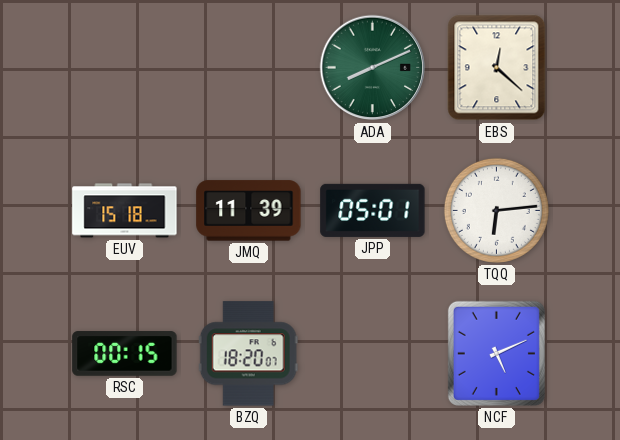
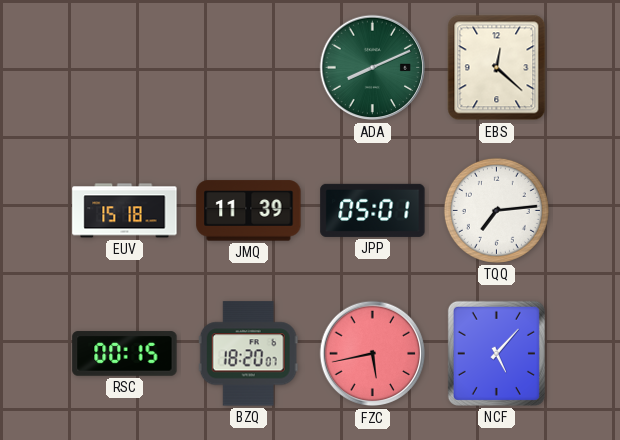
TQQ: 6:14 -> 7:14 (496, 210)
FZC: none -> 5:43 (373, 354)
NCF: 5:11 -> 5:07 (496, 353)
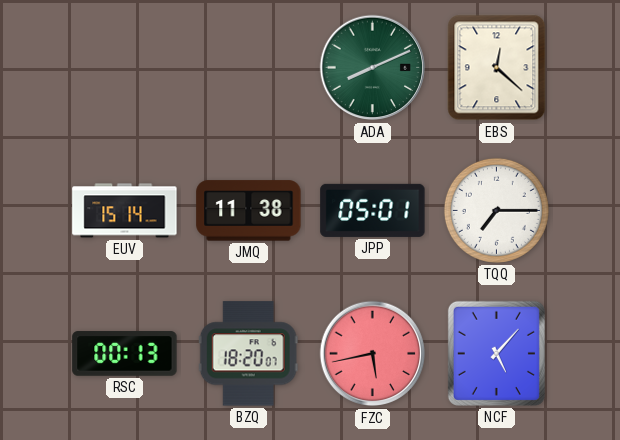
EUV: 15:18 -> 15:14 (125, 211)
JMQ: 11:39 -> 11:38 (249, 211)
TQQ: 7:14 -> 7:15 (496, 210)
RSC: 00:15 -> 00:13 (125, 354)
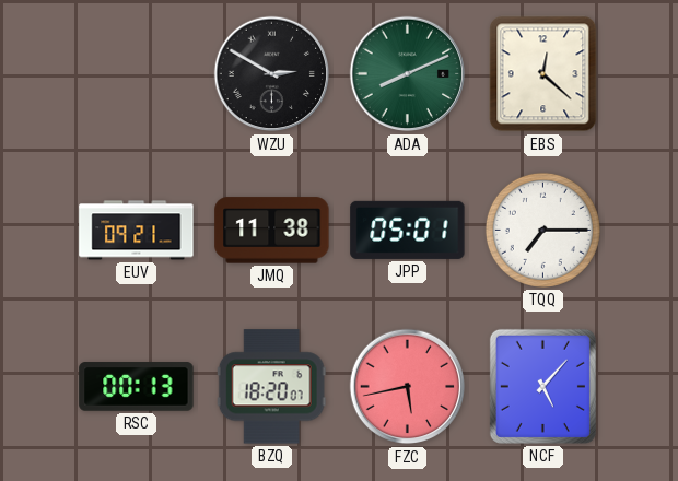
WZU: none -> 2:50 (272, 74)
EUV: 15:14 -> 09:21 (137, 231)
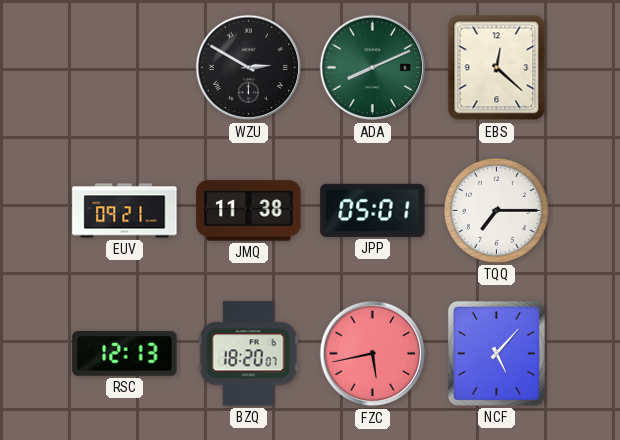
RSC: 00:13 -> 12:13 (125, 354)
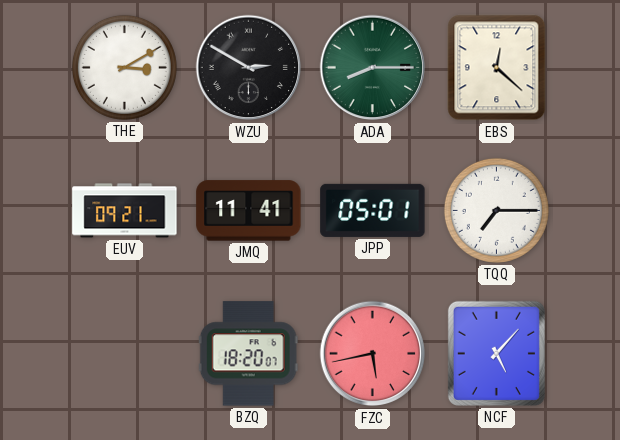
THE: none -> 3:10 (124, 67)
ADA: 8:11 -> 8:15 (373, 68)
JMQ: 11:38 -> 11:41 (249, 211)
RSC: 12:13 -> none (125, 354)
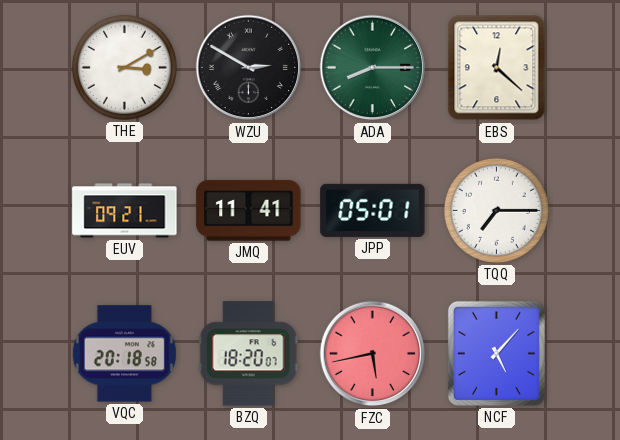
VQC: none -> 20:18 (124, 354)
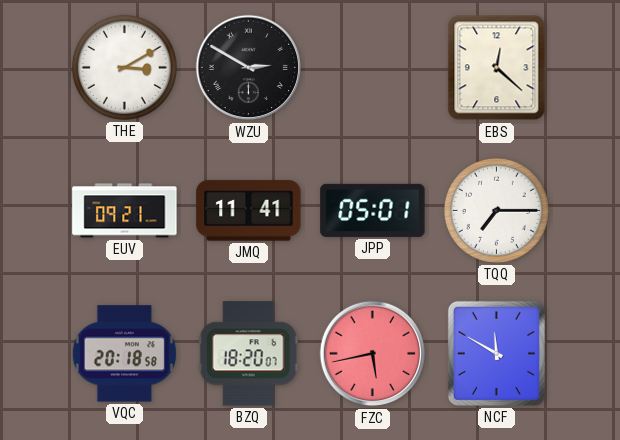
ADA: 8:15 -> none (373, 68)
NCF: 5:07 -> 11:50 (496, 353)
